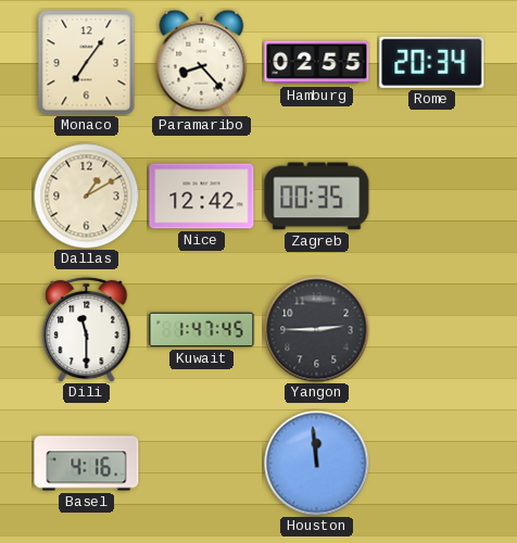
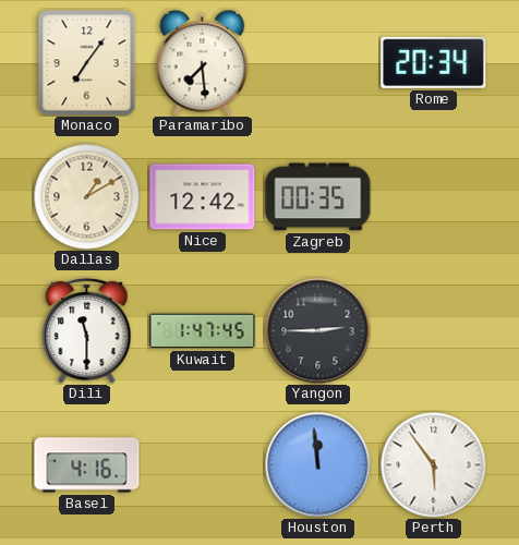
Paramaribo: 8:23 -> 7:29 (203, 62)
Hamburg: 02:55 -> none (317, 63)
Perth: none -> 5:54 (433, 464)
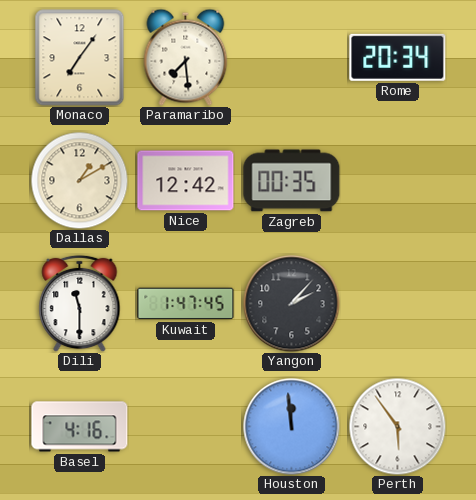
Yangon: 2:45 -> 2:07 (292, 304)
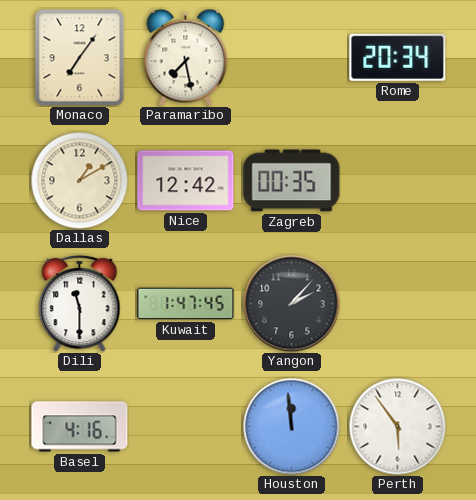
Paramaribo: 7:29 -> 7:28 (186, 57)
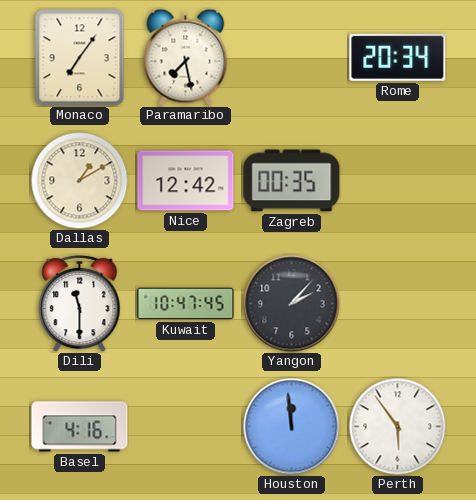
Kuwait: 1:47 -> 10:47 (186, 304)
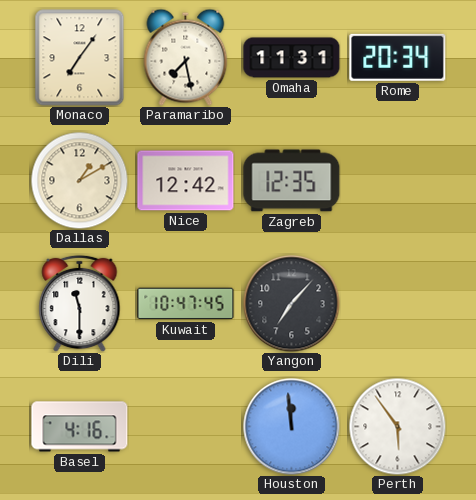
Omaha: none -> 11:31 (292, 58)
Zagreb: 00:35 -> 12:35 (292, 181)
Yangon: 2:07 -> 7:07 (292, 304)
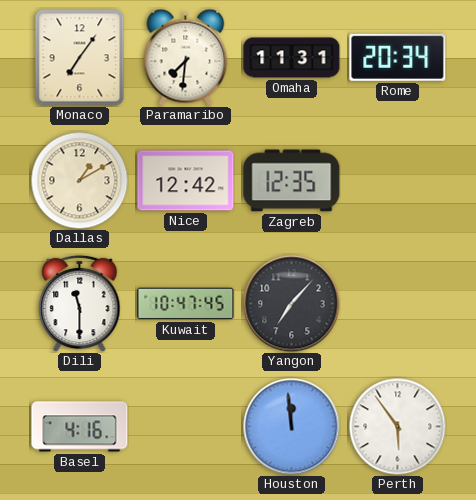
Paramaribo: 7:28 -> 7:31 (186, 57)
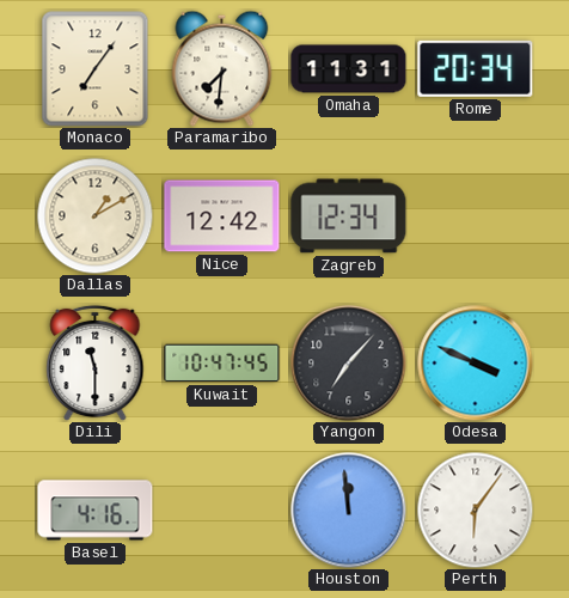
Zagreb: 12:35 -> 12:34 (349, 216)
Odesa: none -> 3:49 (476, 364)
Perth: 5:54 -> 6:06 (475, 509)
